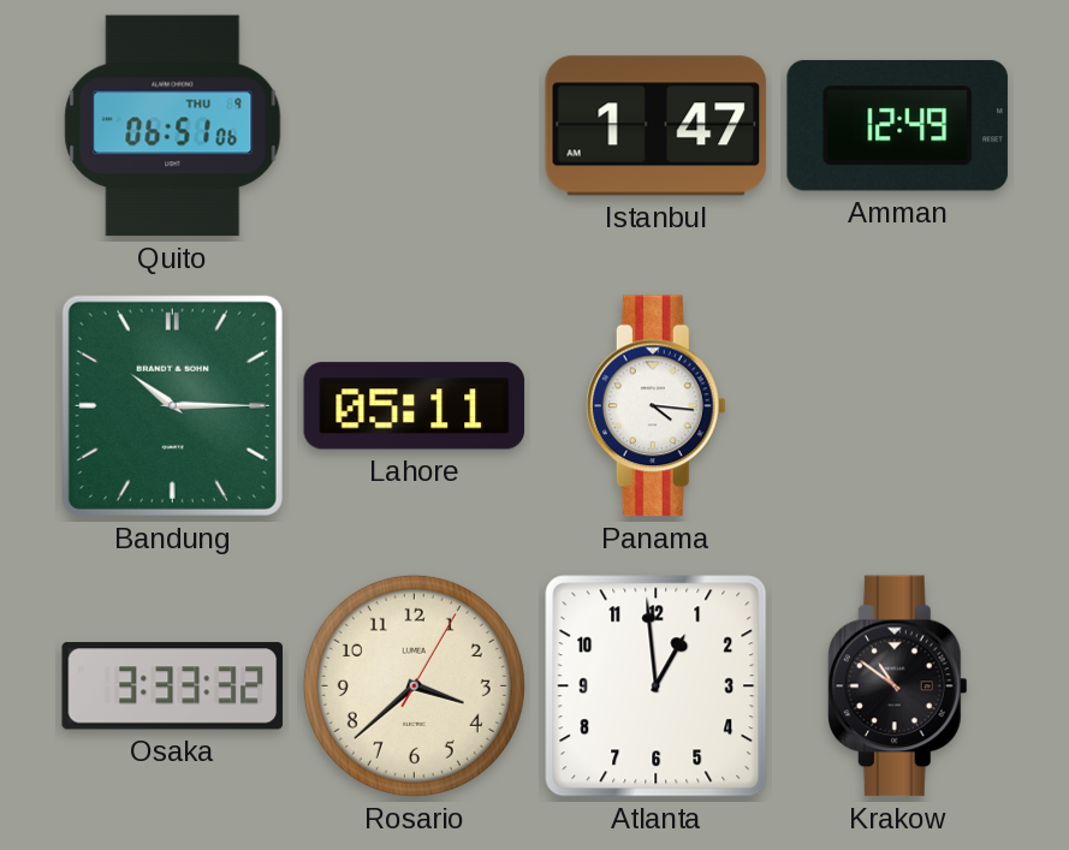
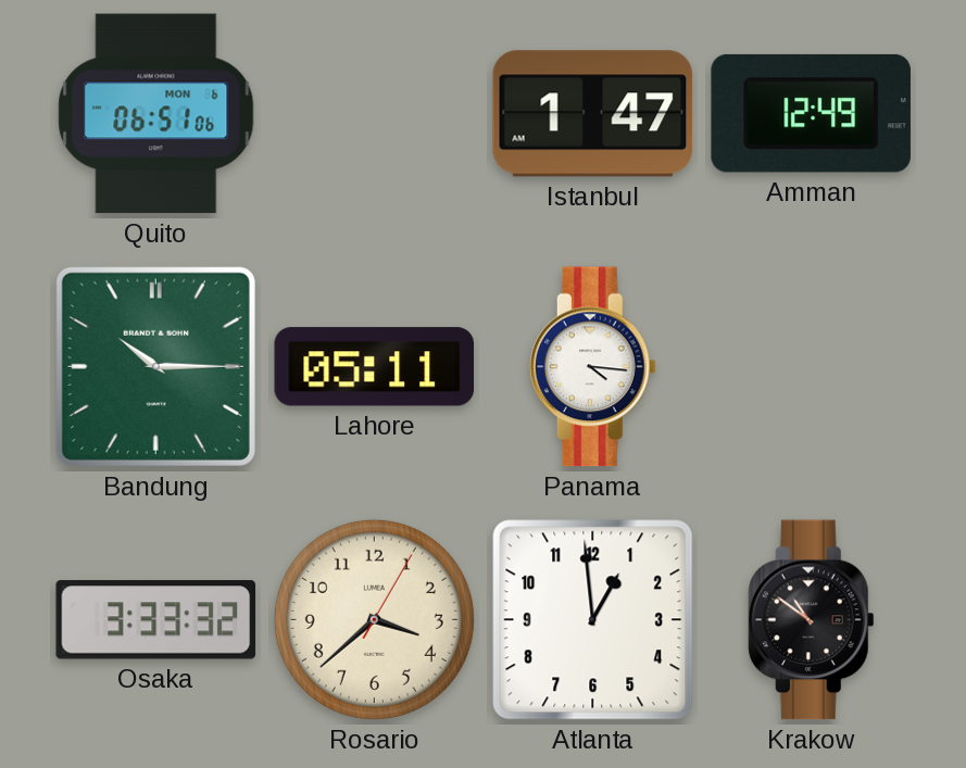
Quito date: THU 9 -> MON 6 (156, 114)
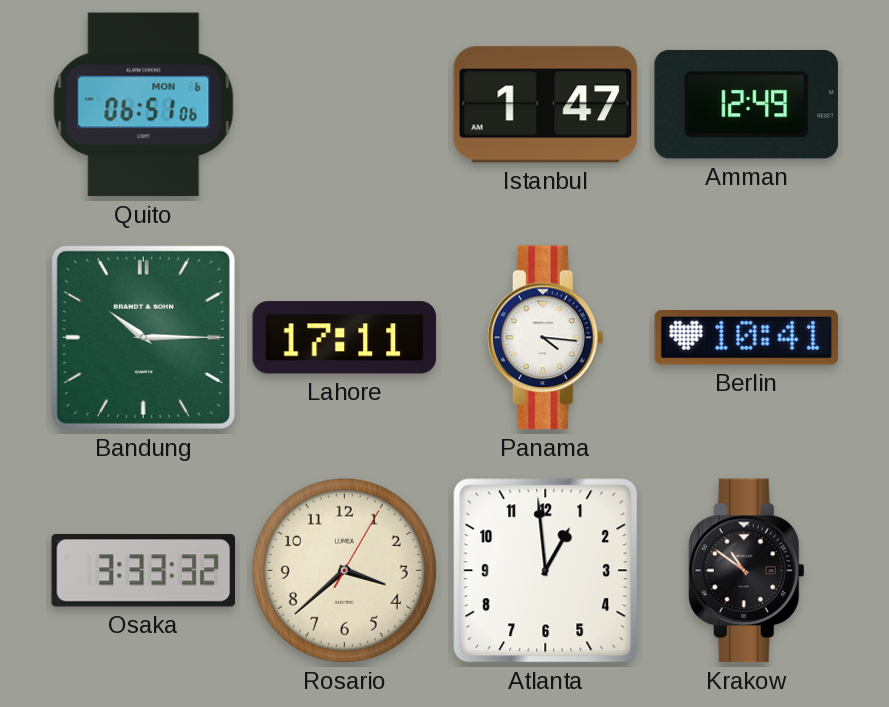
Lahore: 05:11 -> 17:11 (345, 338)
Berlin: none -> 10:41 (747, 338)
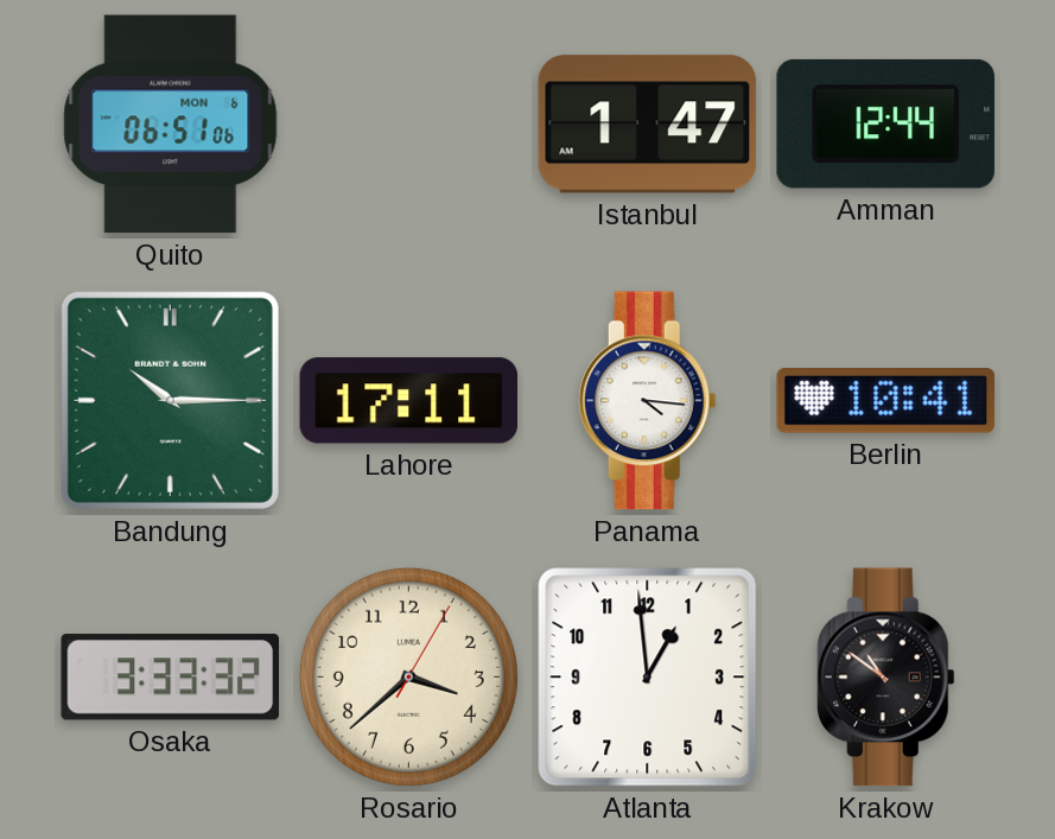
Amman: 12:49 -> 12:44 (885, 123)
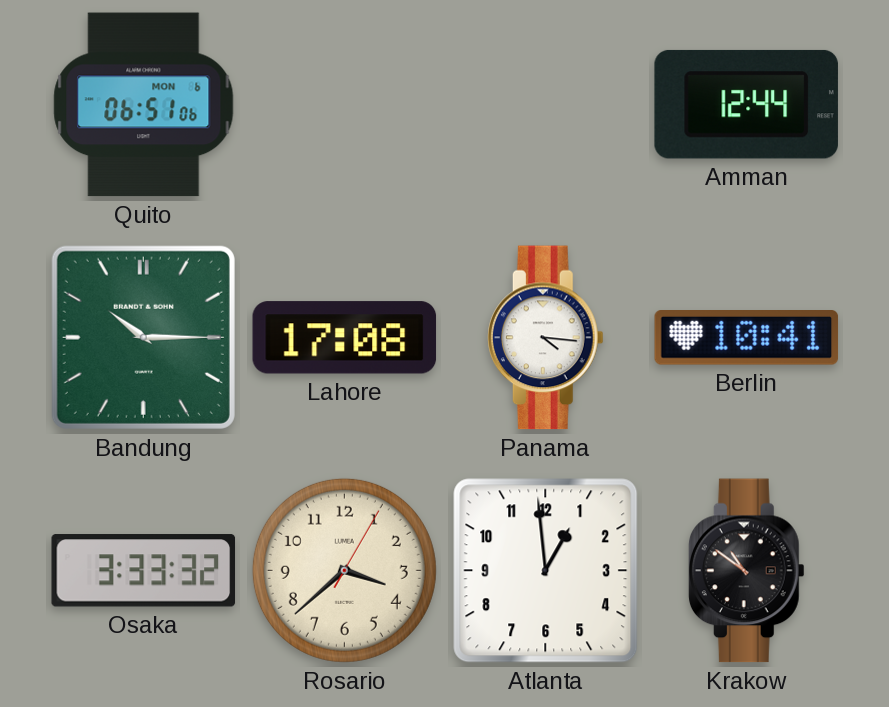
Istanbul: 1:47 -> none (648, 125)
Lahore: 17:11 -> 17:08 (345, 338)
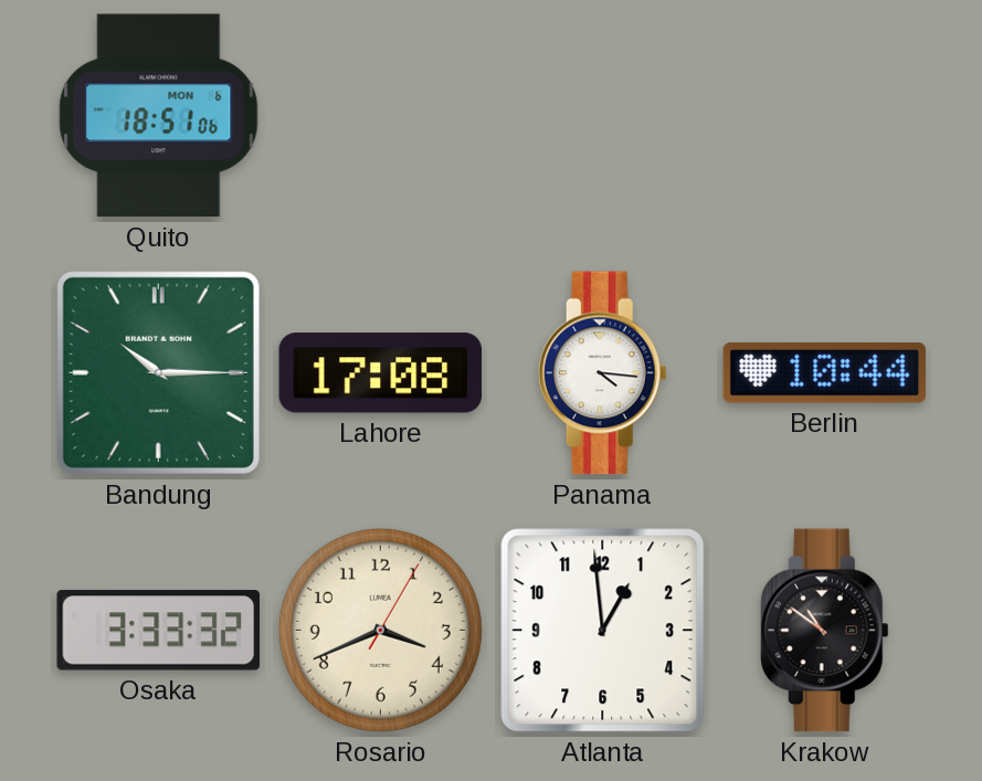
Quito: 06:51 -> 18:51 (159, 116)
Amman: 12:44 -> none (746, 104)
Berlin: 10:41 -> 10:44 (825, 373)
Rosario: 3:38 -> 3:41 (380, 630)
